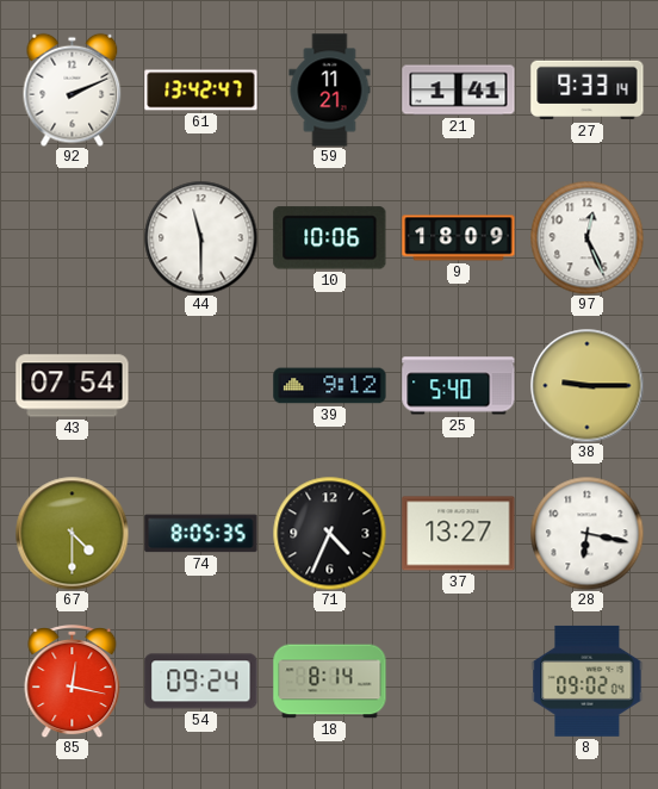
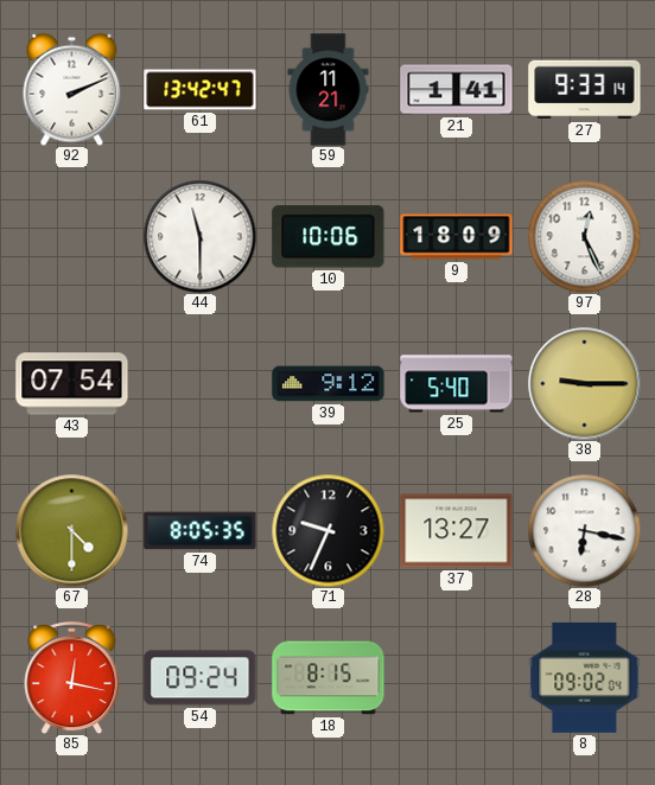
71: 4:34 -> 9:34 (327, 530)
18: 8:14 -> 8:15 (329, 678)
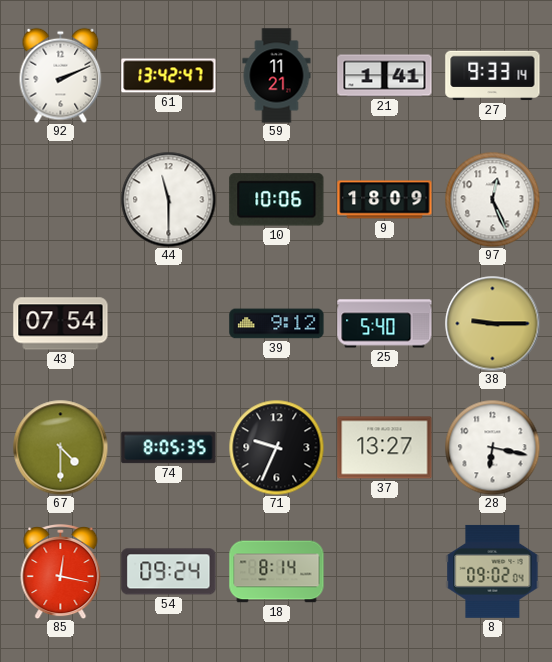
18: 8:15 -> 8:14 (277, 572)
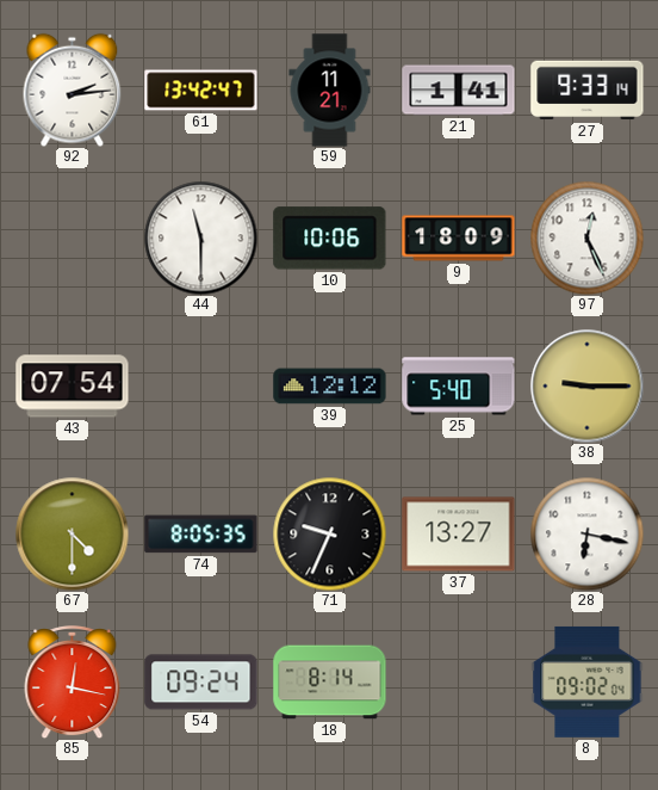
92: 2:11 -> 2:14 (73, 90)
39: 9:12 -> 12:12 (330, 387)
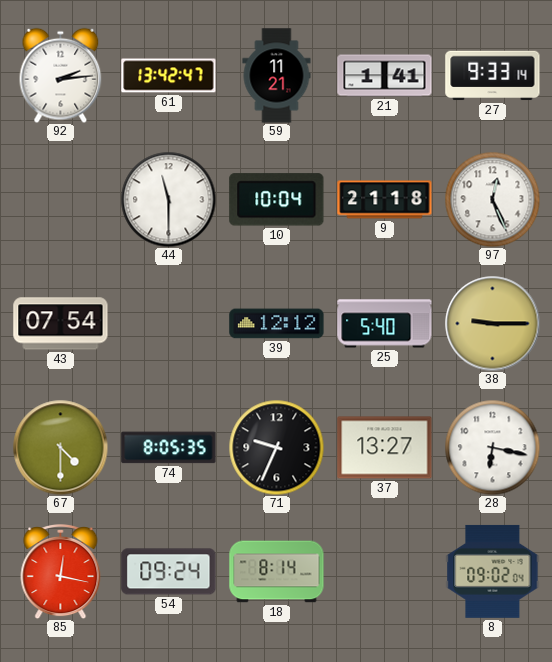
10: 10:06 -> 10:04 (277, 200)
9: 18:09 -> 21:18 (385, 200)
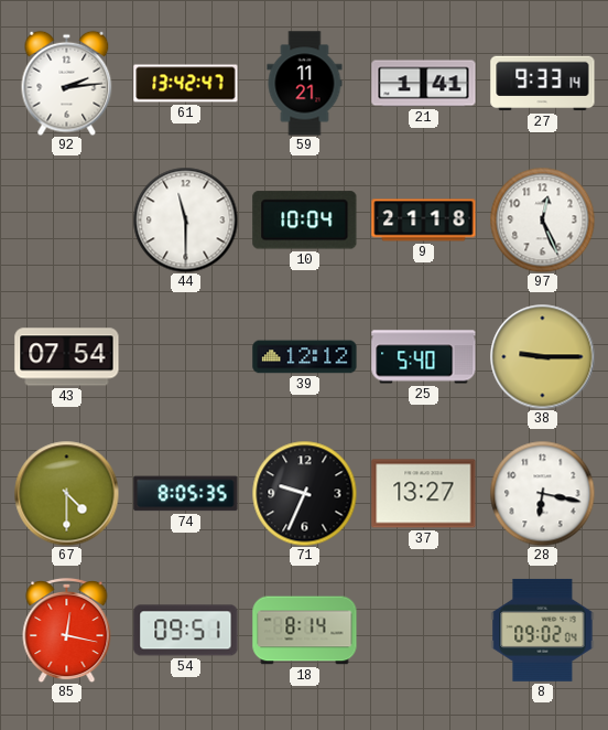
54: 09:24 -> 09:51 (186, 631)
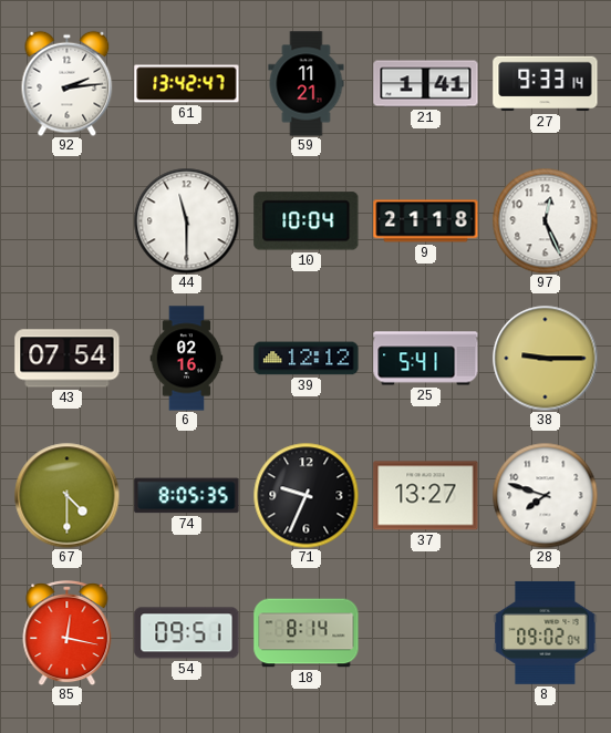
6: none -> 02:16 (187, 359)
25: 5:40 -> 5:41 (426, 359)
28: 6:17 -> 7:48 (545, 495)
